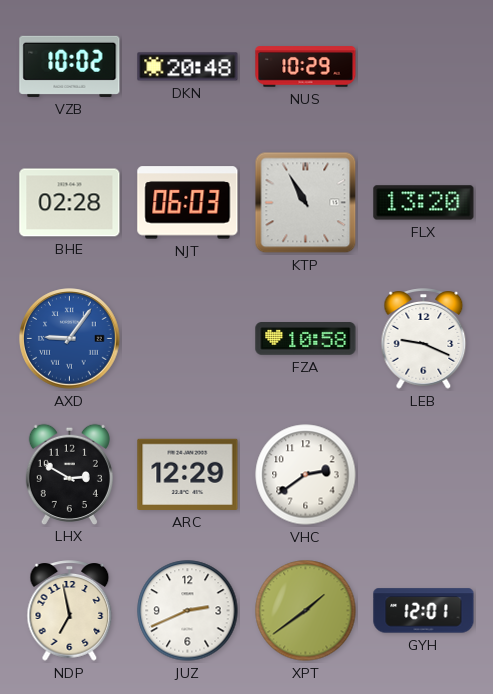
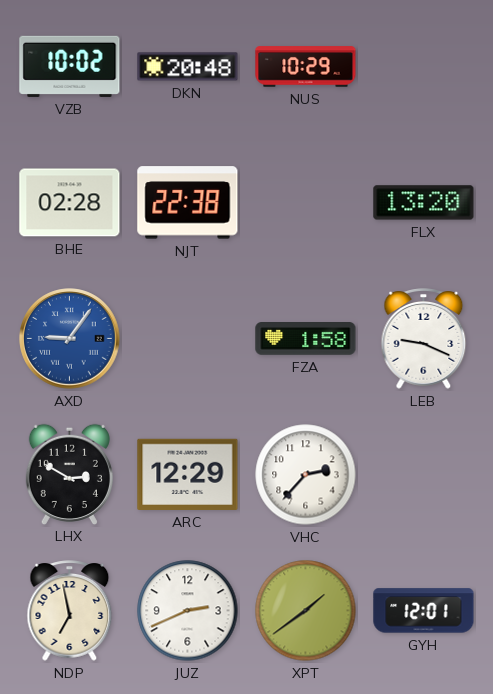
NJT: 06:03 -> 22:38 (188, 203)
KTP: 10:55 -> none (306, 203)
FZA: 10:58 -> 1:58 (306, 339)
VHC: 2:39 -> 2:37 (306, 475)
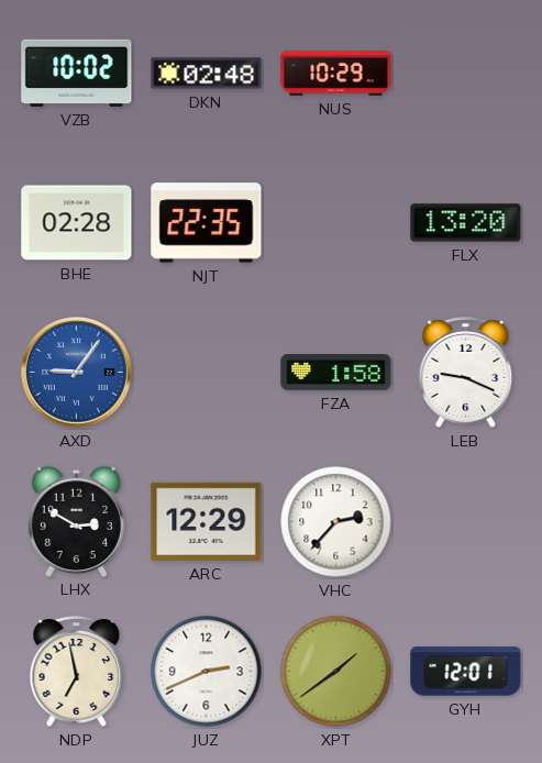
DKN: 20:48 -> 02:48 (207, 74)
NJT: 22:38 -> 22:35 (207, 223)
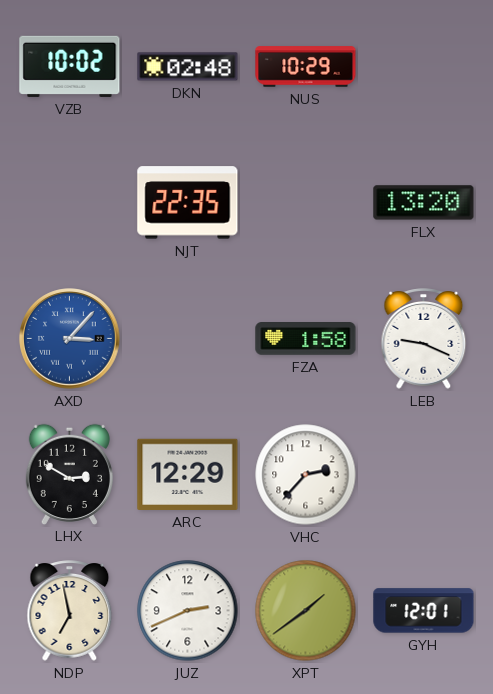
BHE: 02:28 -> none (77, 223)
AXD: 9:06 -> 3:07 (70, 339)
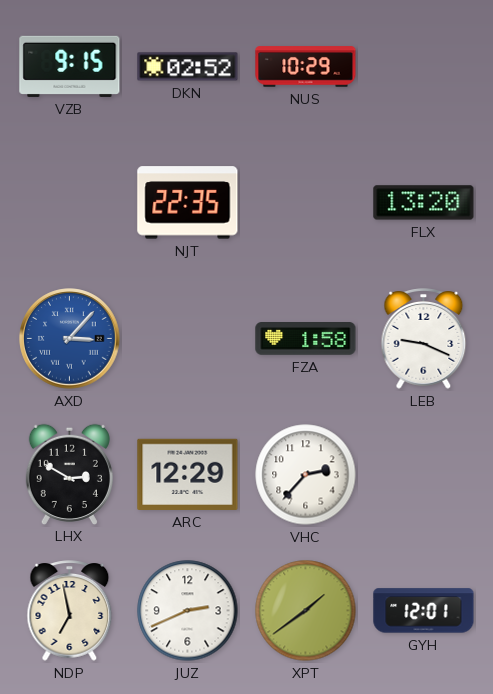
VZB: 10:02 -> 9:15 (70, 66)
DKN: 02:48 -> 02:52 (188, 67)
